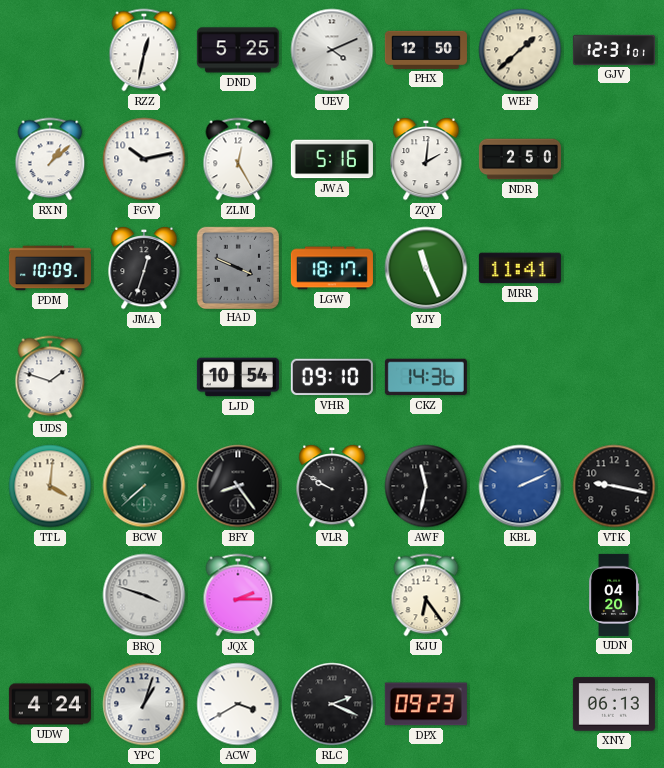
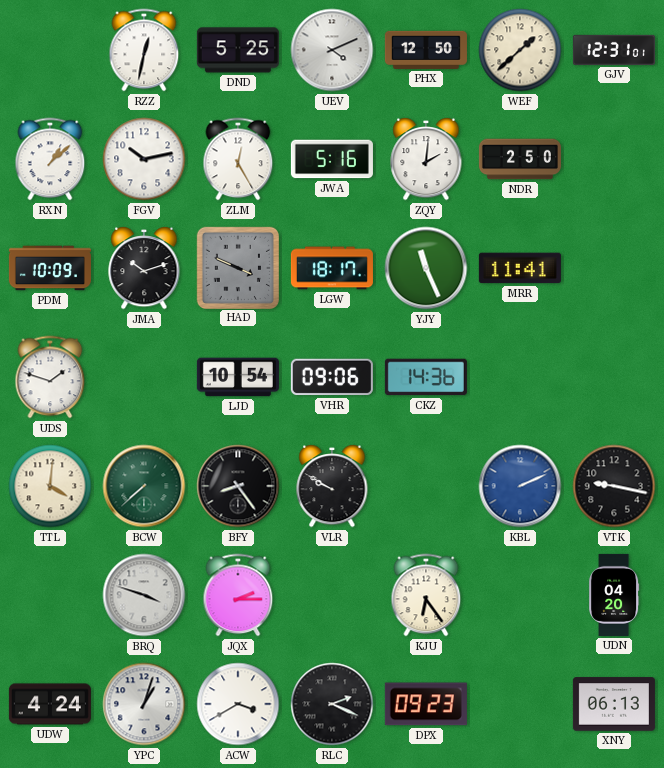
JMA: 12:33 -> 10:12 (144, 268)
VHR: 09:10 -> 09:06 (332, 377)
AWF: 11:32 -> none (426, 486)
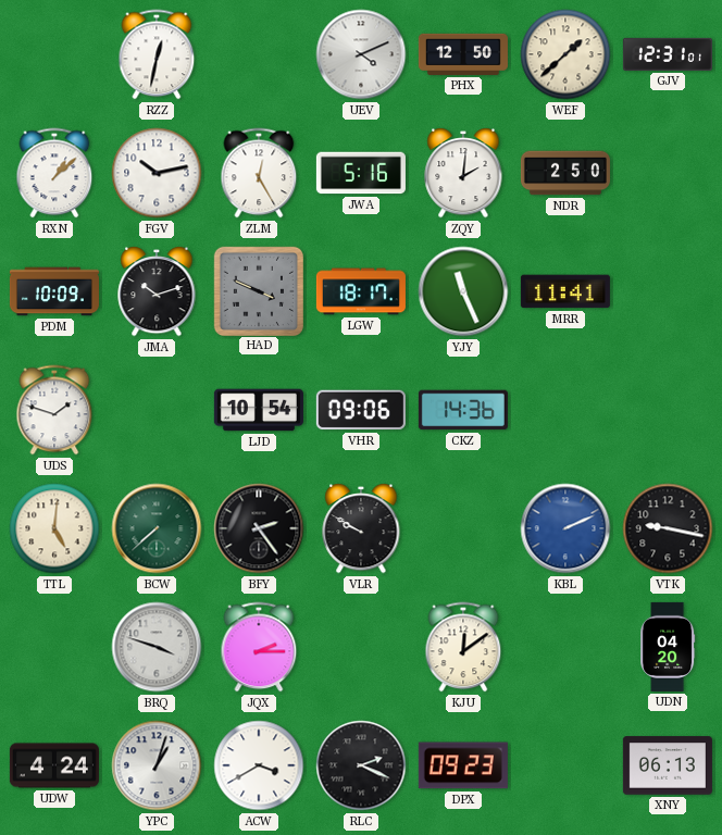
DND: 5:25 -> none (238, 50)
TTL: 4:01 -> 5:01 (54, 528)
BFY: 8:24 -> 2:24 (259, 528)
KJU: 6:24 -> 12:09 (463, 647)
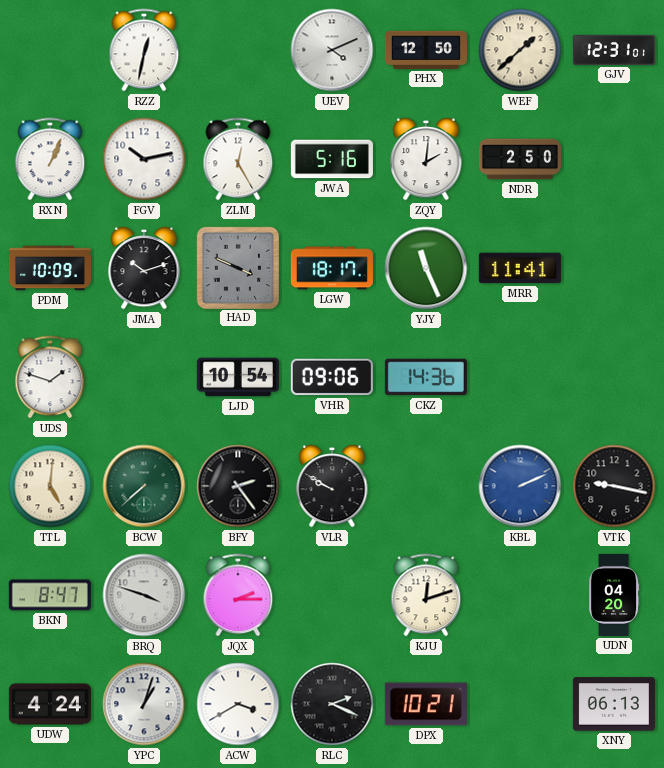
RXN: 1:08 -> 1:04 (50, 159)
BKN: none -> 8:47 (50, 595)
KJU: 12:09 -> 12:12 (426, 595)
DPX: 09:23 -> 10:21 (426, 704)
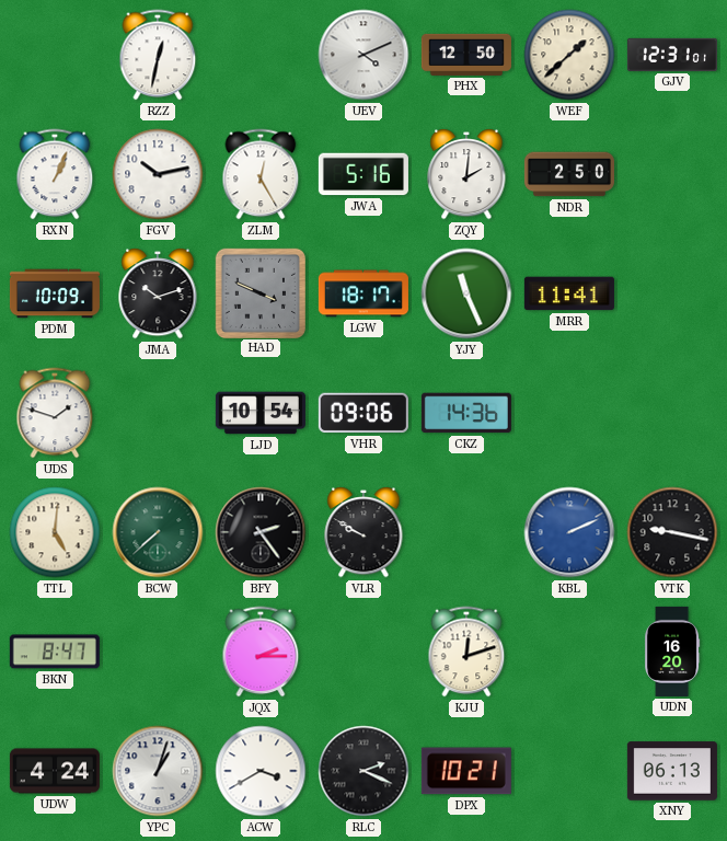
BRQ: 3:48 -> none (144, 595)
UDN: 04:20 -> 16:20 (673, 652)
